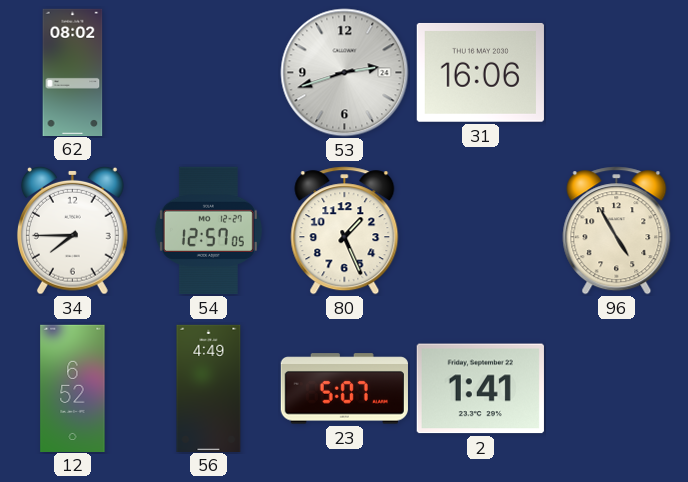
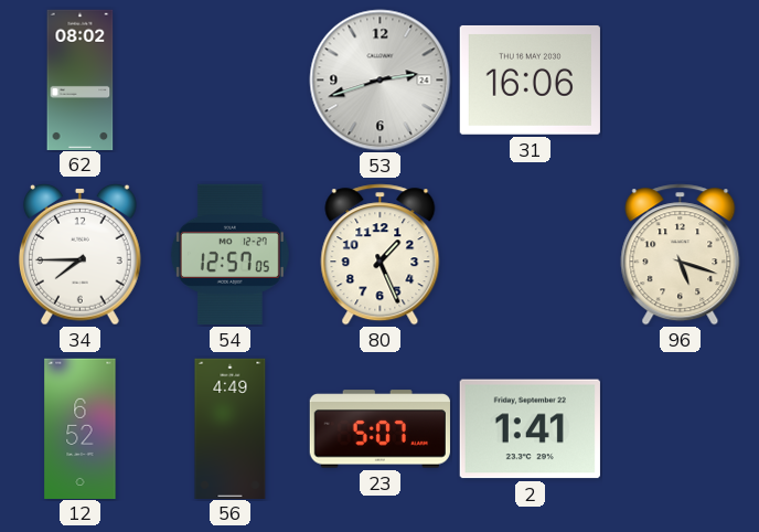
96: 4:55 -> 5:18 (681, 255)
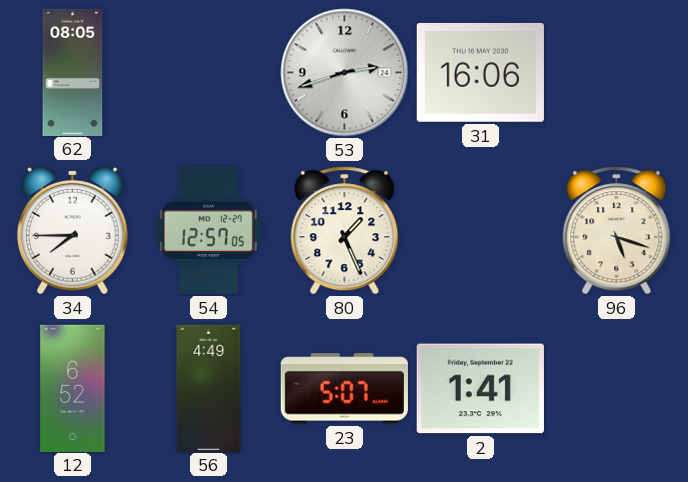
62: 08:02 -> 08:05 (73, 72)
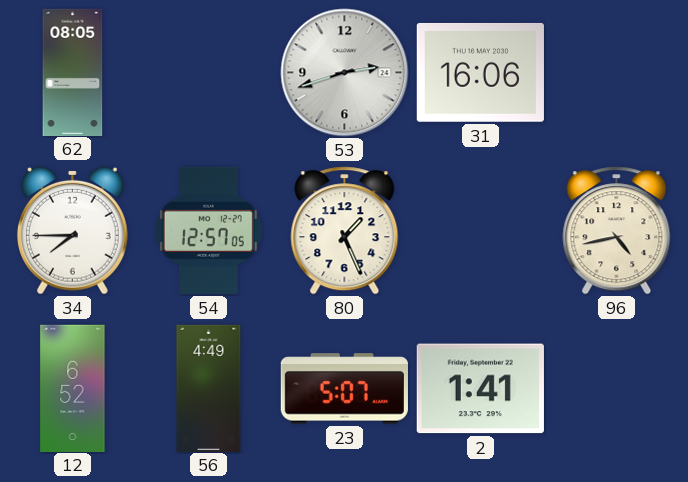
96: 5:18 -> 4:43 (617, 231)
